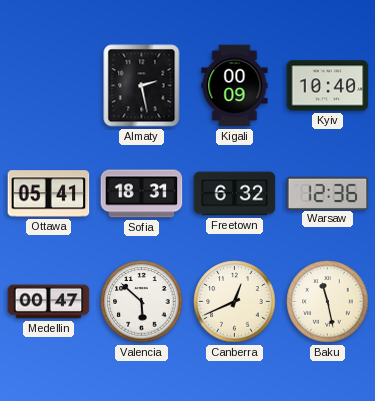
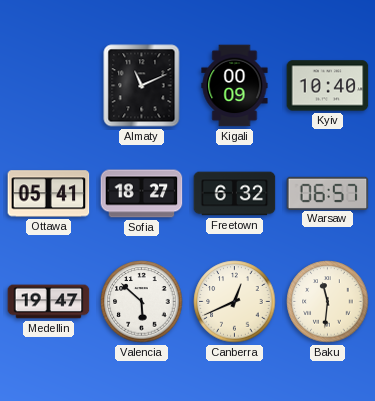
Almaty: 2:28 -> 11:11 (142, 86)
Sofia: 18:31 -> 18:27 (142, 194)
Warsaw: 12:36 -> 06:57 (328, 193)
Medellin: 00:47 -> 19:47 (49, 302)
Baku: 11:28 -> 11:31 (328, 302)
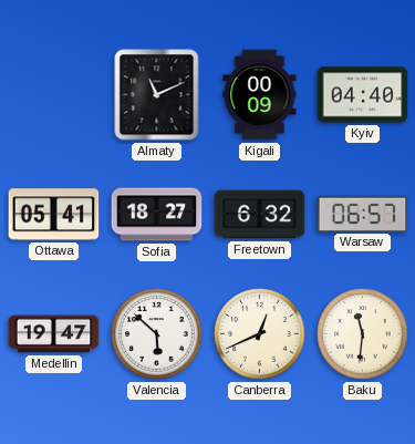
Kyiv: 10:40 -> 04:40 (363, 95)
